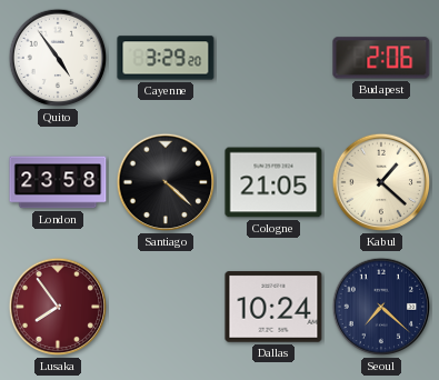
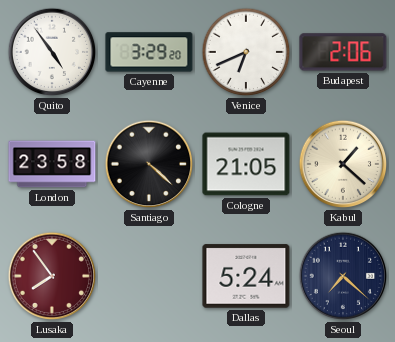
Venice: none -> 6:41 (246, 52)
Dallas: 10:24 -> 5:24 (246, 276)
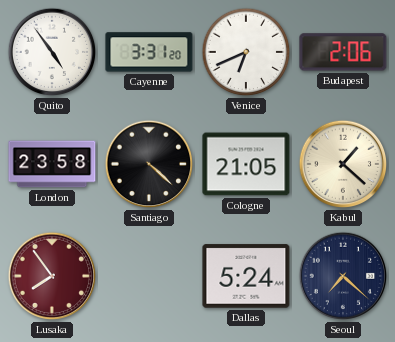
Cayenne: 3:29 -> 3:31 (149, 52)
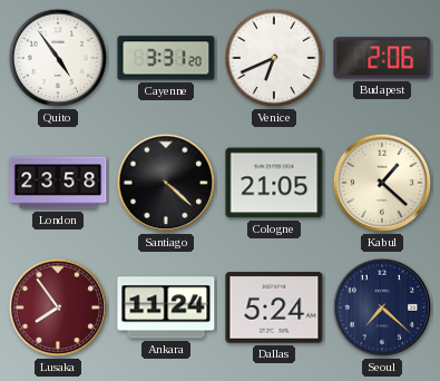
Ankara: none -> 11:24 (166, 307)
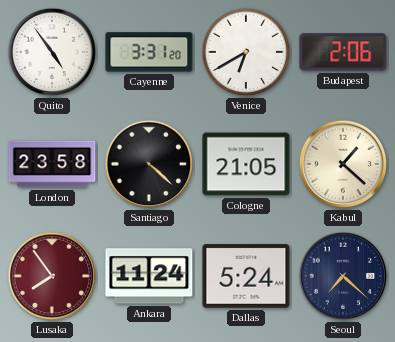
Venice: 6:41 -> 6:40 (246, 52)
